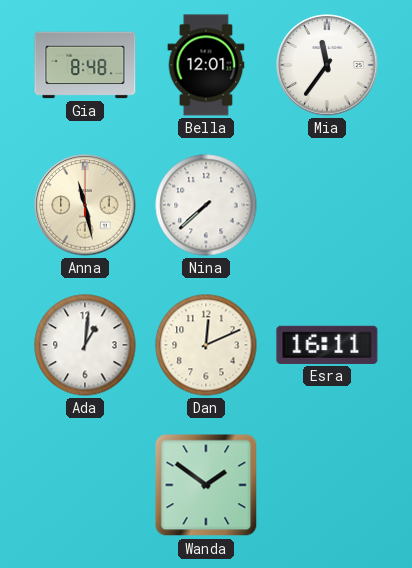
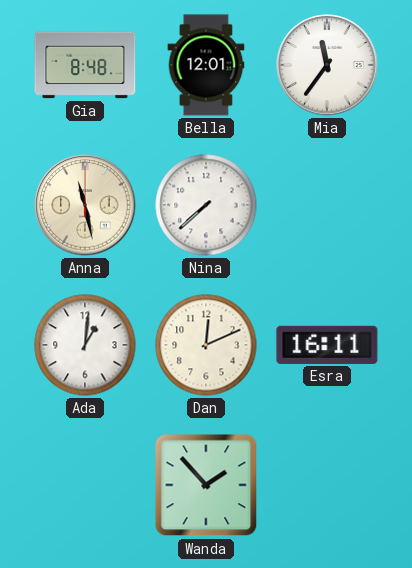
Wanda: 1:51 -> 1:53 (206, 485)
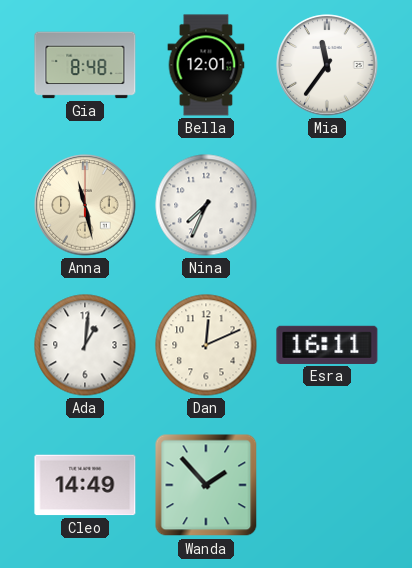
Nina: 7:38 -> 7:34 (206, 205)
Cleo: none -> 14:49 (85, 485)
